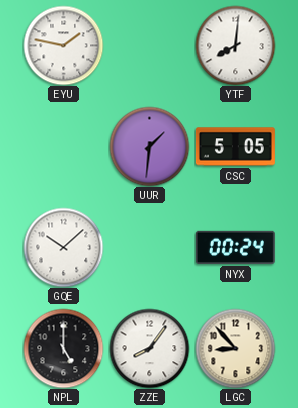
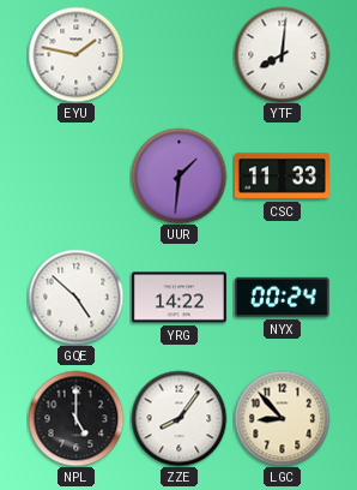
CSC: 5:05 -> 11:33 (282, 177)
GQE: 10:08 -> 4:52 (75, 297)
YRG: none -> 14:22 (179, 298)
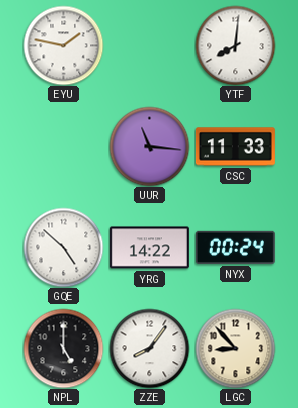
UUR: 1:31 -> 11:16 (149, 146)
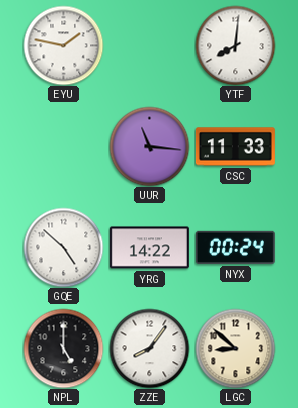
LGC: 8:53 -> 8:52 (235, 348)
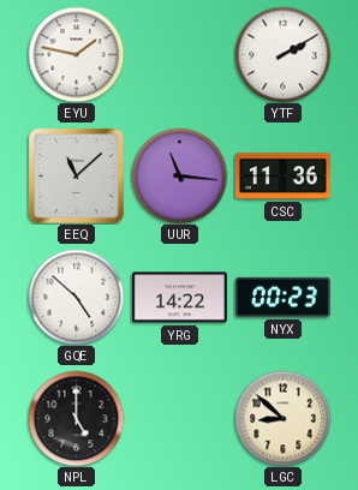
YTF: 8:01 -> 2:10 (282, 54)
EEQ: none -> 11:08 (76, 175)
CSC: 11:33 -> 11:36 (282, 177)
NYX: 00:24 -> 00:23 (282, 297)
ZZE: 8:06 -> none (149, 348)
